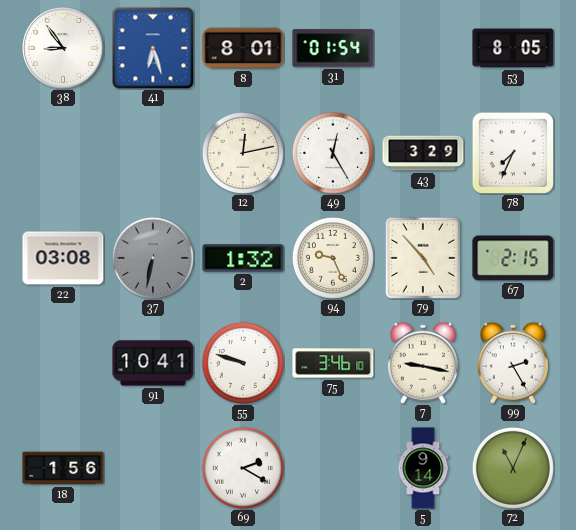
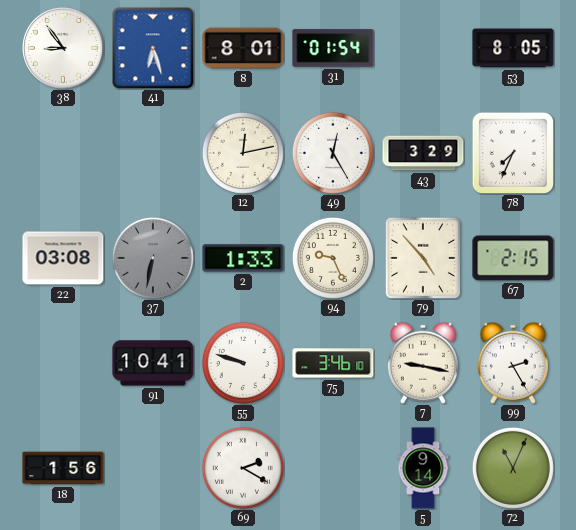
2: 1:32 -> 1:33 (243, 258)
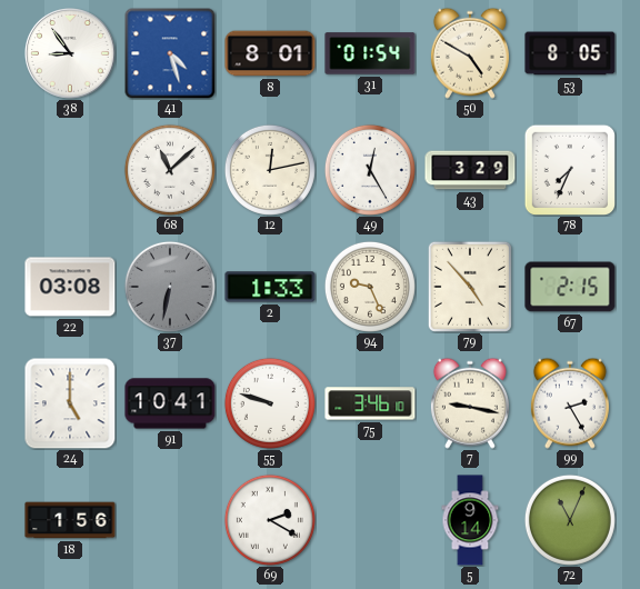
41: 6:27 -> 4:27 (170, 53)
50: none -> 4:50 (470, 53)
68: none -> 11:08 (170, 170)
24: none -> 5:00 (70, 403)
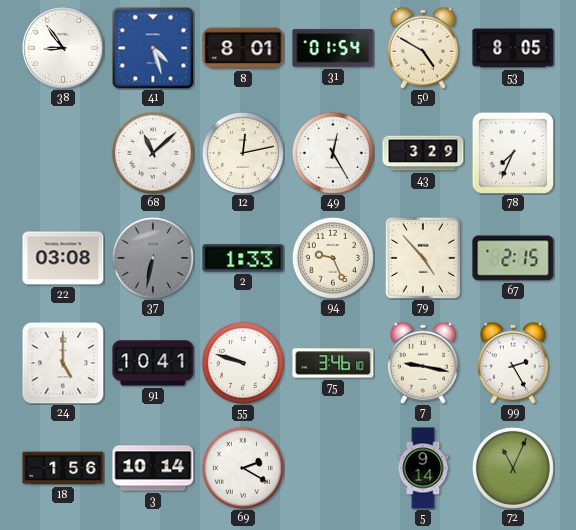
3: none -> 10:14 (153, 468)
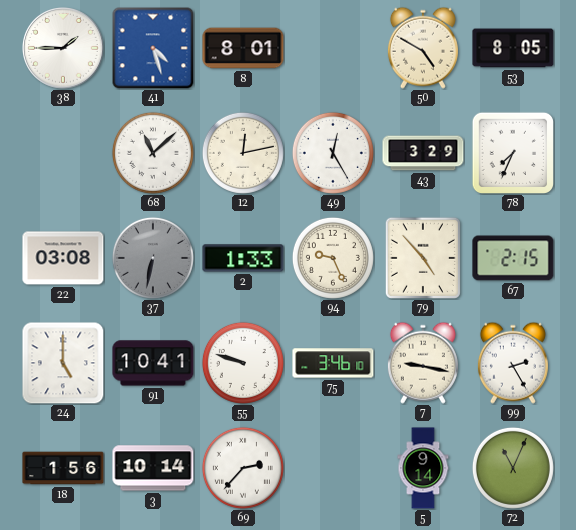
38: 8:54 -> 1:45 (64, 49)
31: 01:54 -> none (333, 48)
69: 2:20 -> 2:37 (243, 468)
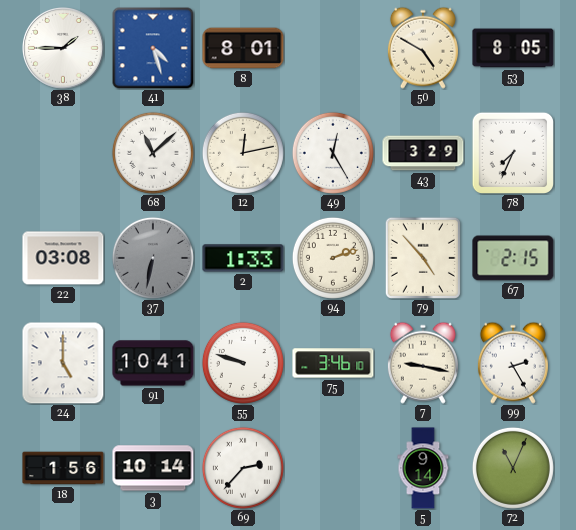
94: 9:26 -> 2:12 (333, 258)
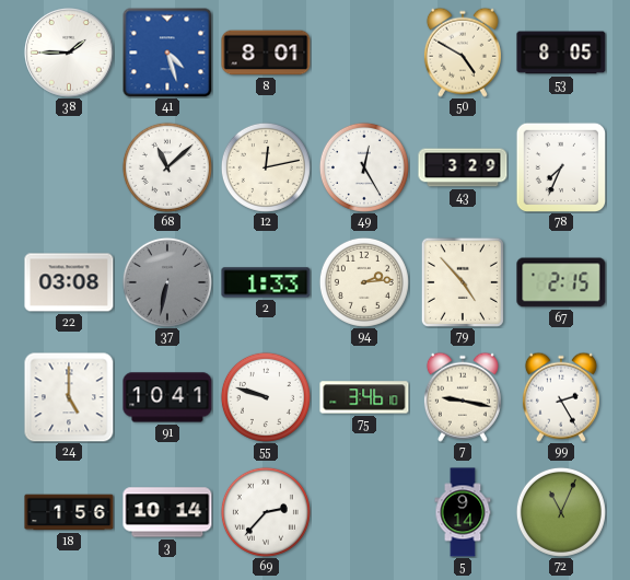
94: 2:12 -> 2:14 (364, 282)
